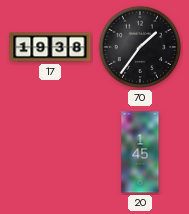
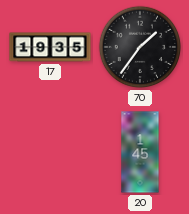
17: 19:38 -> 19:35 (50, 47)
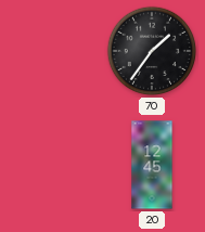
17: 19:35 -> none (50, 47)
20: 1:45 -> 12:45 (152, 165)
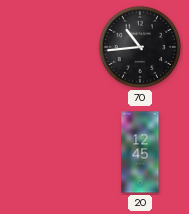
70: 1:36 -> 10:44 (140, 47)
